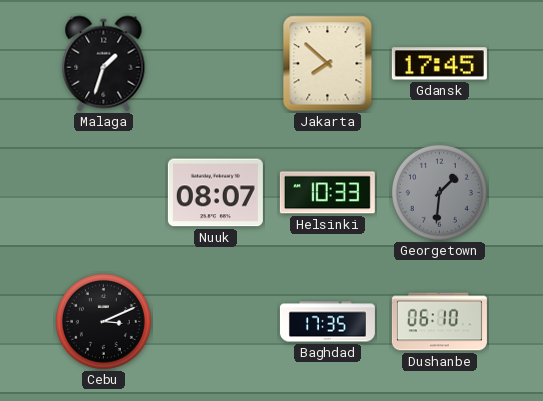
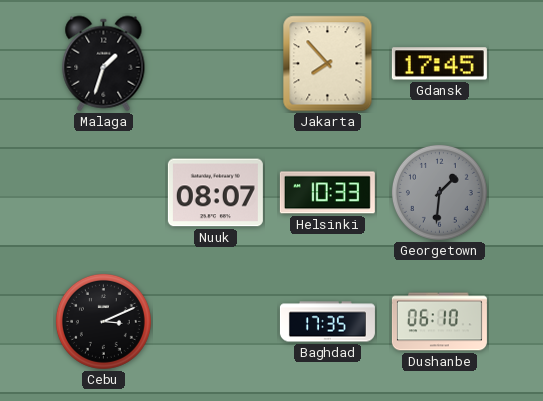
Jakarta: 7:52 -> 7:53 (328, 64)
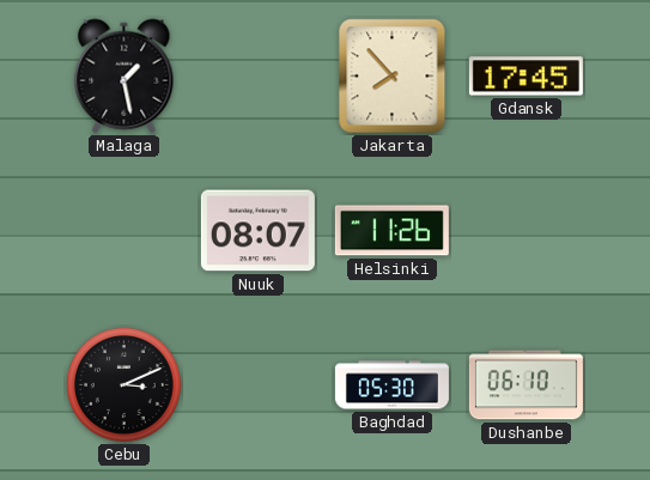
Malaga: 1:33 -> 1:28 (124, 77)
Helsinki: 10:33 -> 11:26 (391, 231)
Georgetown: 1:31 -> none (439, 192)
Baghdad: 17:35 -> 05:30 (391, 385)
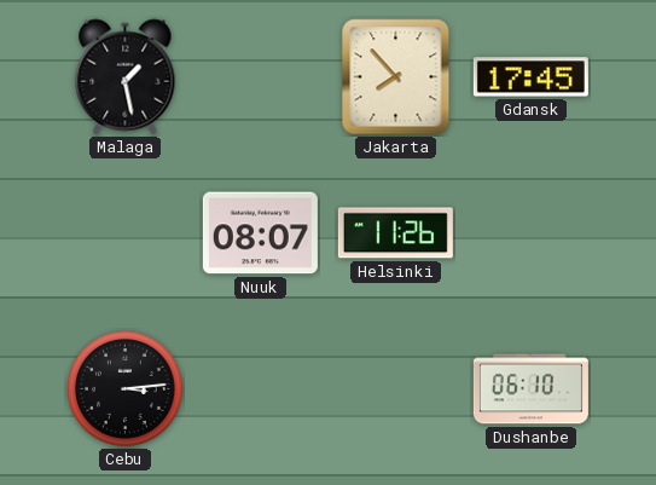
Cebu: 3:11 -> 3:14 (124, 388)
Baghdad: 05:30 -> none (391, 385)
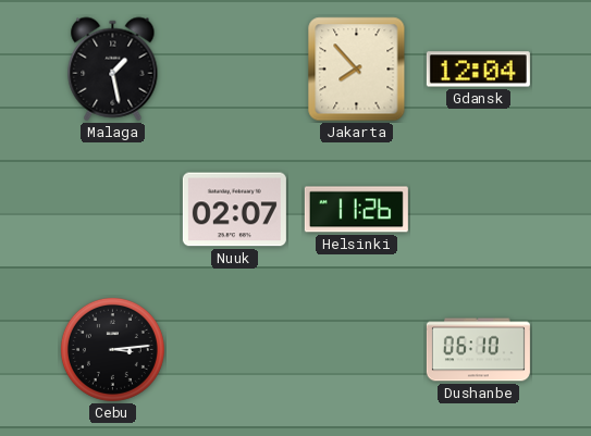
Gdansk: 17:45 -> 12:04 (478, 70)
Nuuk: 08:07 -> 02:07 (234, 210)
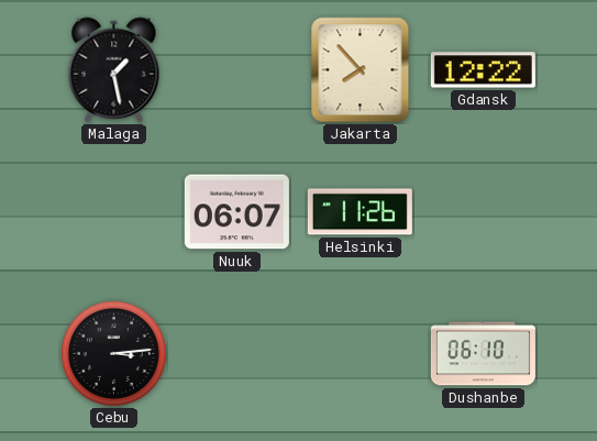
Gdansk: 12:04 -> 12:22 (483, 70)
Nuuk: 02:07 -> 06:07 (236, 212)
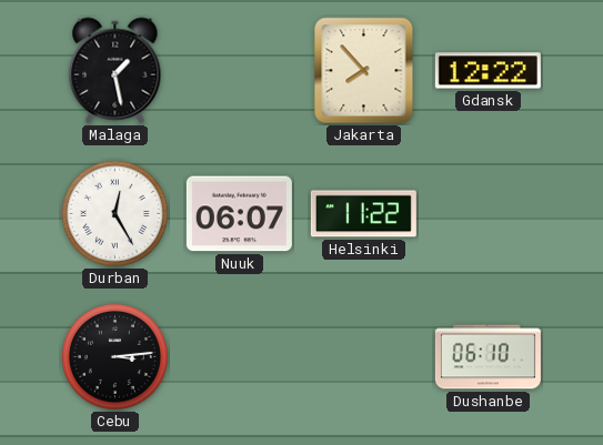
Durban: none -> 12:25 (114, 213)
Helsinki: 11:26 -> 11:22 (363, 214)
